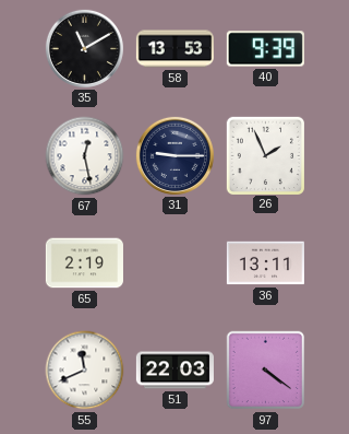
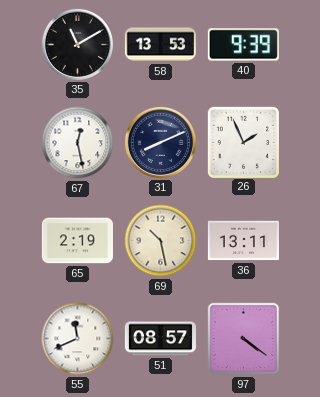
31: 9:15 -> 8:11 (160, 142)
69: none -> 10:28 (161, 241)
51: 22:03 -> 08:57 (160, 339)
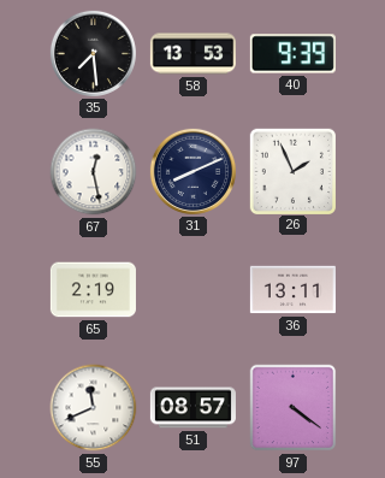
35: 11:10 -> 7:29 (93, 53)
69: 10:28 -> none (161, 241)
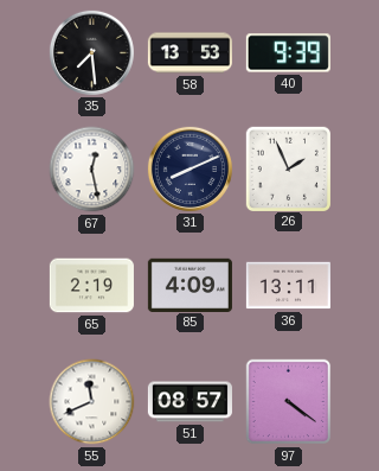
85: none -> 4:09 (189, 285)
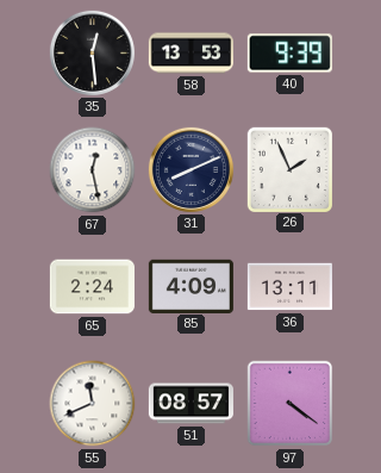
35: 7:29 -> 12:29 (92, 52)
65: 2:19 -> 2:24 (92, 287)
